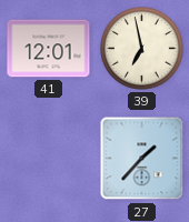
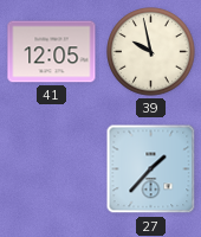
41: 12:01 -> 12:05 (52, 52)
39: 6:58 -> 9:58 (151, 52)
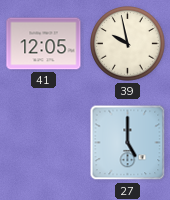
27: 1:37 -> 5:00 (128, 143)
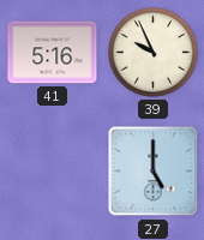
41: 12:05 -> 5:16 (53, 53)
39: 9:58 -> 9:56 (154, 53)
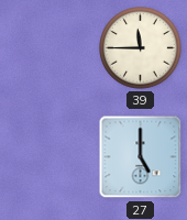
41: 5:16 -> none (53, 53)
39: 9:56 -> 11:45 (141, 48)
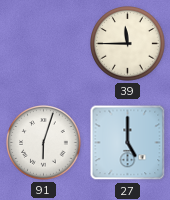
91: none -> 6:03 (44, 143)
